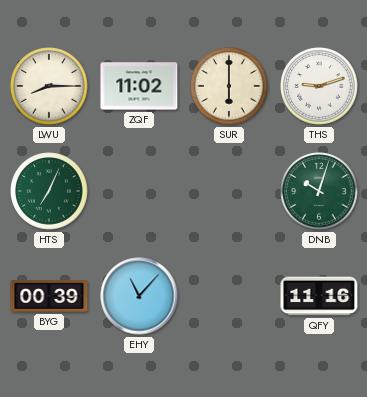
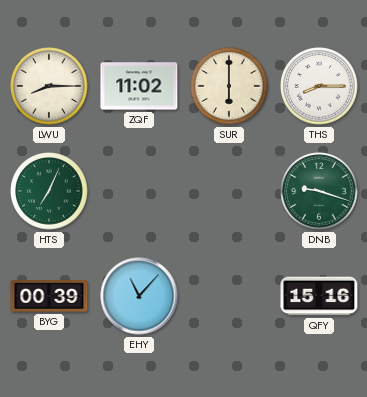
THS: 9:12 -> 8:15 (319, 86)
DNB: 10:03 -> 9:18 (319, 191)
QFY: 11:16 -> 15:16 (319, 296)
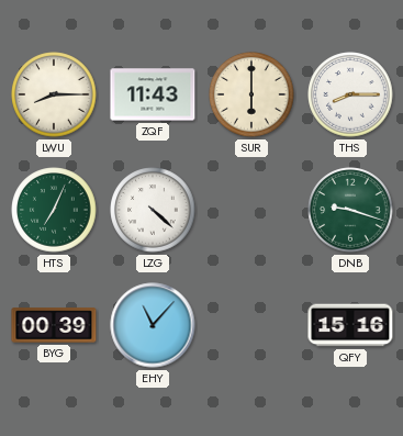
ZQF: 11:02 -> 11:43 (153, 94)
LZG: none -> 4:22 (153, 210)
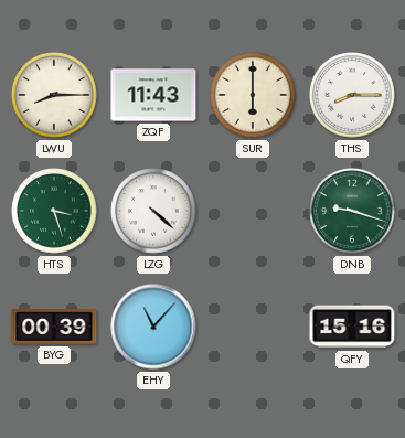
HTS: 7:04 -> 3:27 (54, 211)
